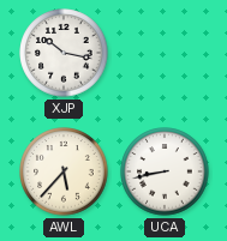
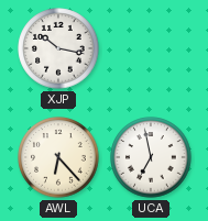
AWL: 5:37 -> 6:23 (58, 157)
UCA: 8:43 -> 6:58 (151, 157)
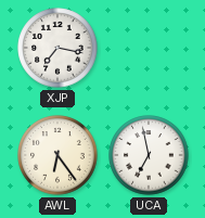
XJP: 10:17 -> 7:17 (57, 48)
AWL: 6:23 -> 6:24 (57, 155)
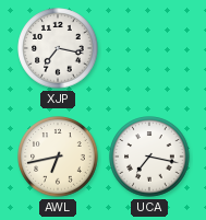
AWL: 6:24 -> 6:43 (58, 157)
UCA: 6:58 -> 7:17 (149, 157)
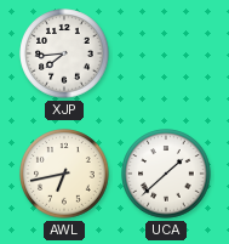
XJP: 7:17 -> 7:44 (64, 53)
UCA: 7:17 -> 1:38 (166, 174)
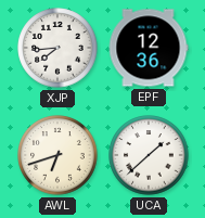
EPF: none -> 12:36 (149, 48)
AWL: 6:43 -> 6:42 (57, 155)
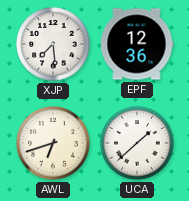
XJP: 7:44 -> 7:29 (53, 44)
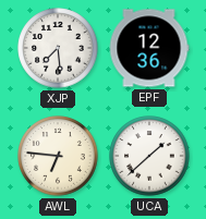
AWL: 6:42 -> 6:46 (58, 156)
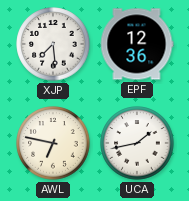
AWL: 6:46 -> 6:47 (53, 143)
UCA: 1:38 -> 1:43 (137, 143)
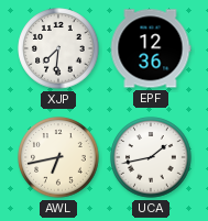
XJP: 7:29 -> 7:31 (58, 48)
AWL: 6:47 -> 6:43 (58, 157)
